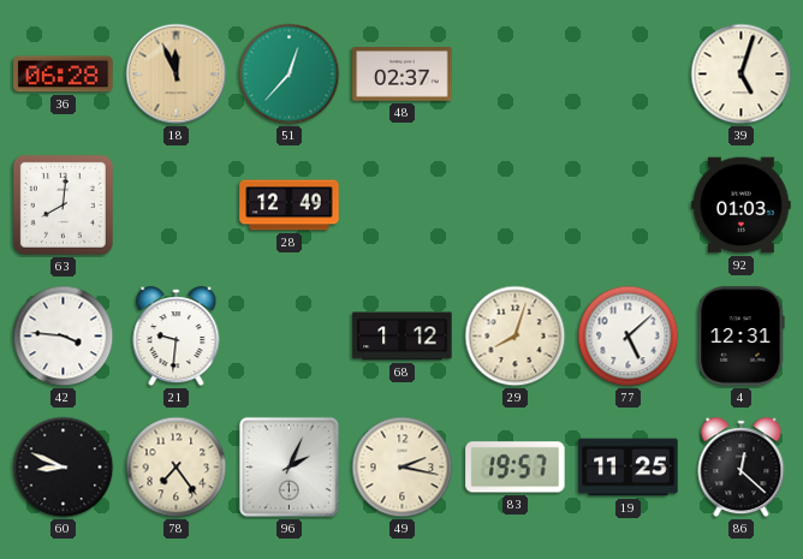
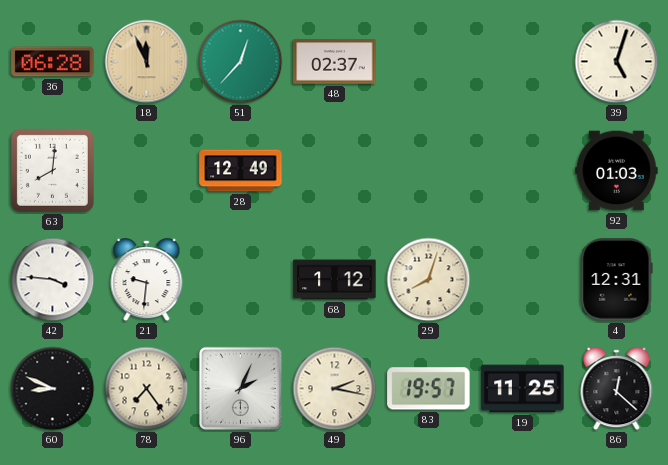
77: 5:08 -> none (629, 337)
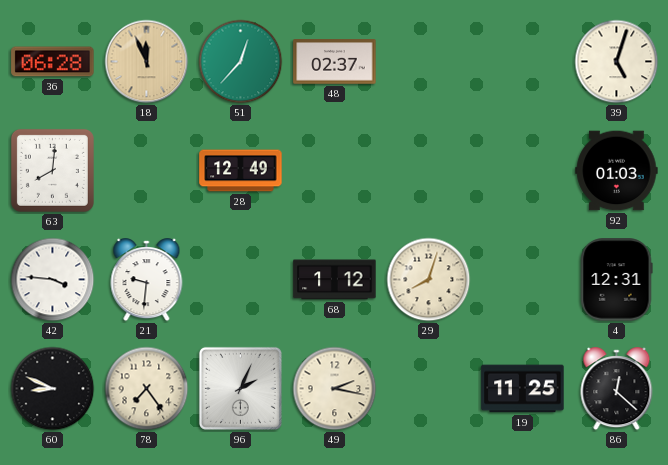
83: 19:57 -> none (429, 389)
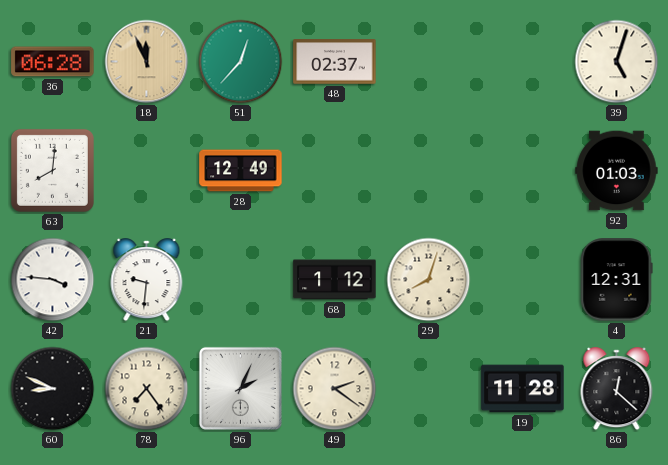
49: 2:17 -> 2:21 (335, 389)
19: 11:25 -> 11:28 (523, 389)
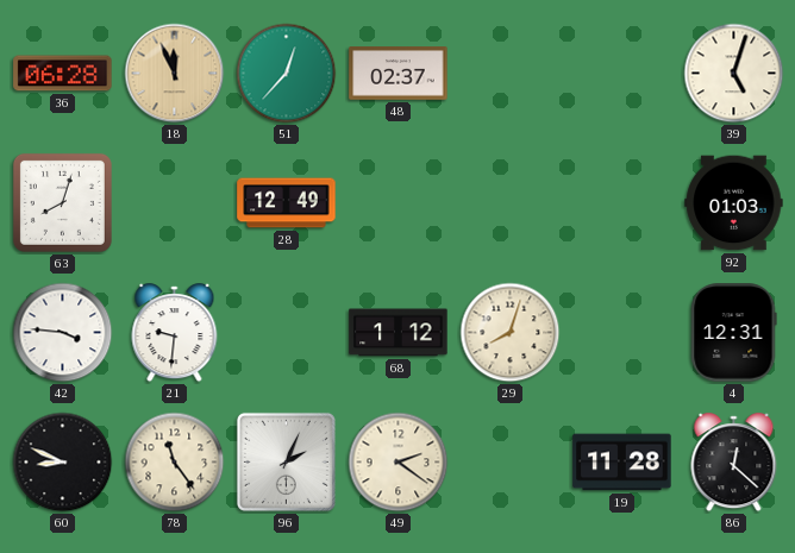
63: 8:01 -> 8:03 (62, 202)
78: 7:24 -> 11:24 (175, 463)
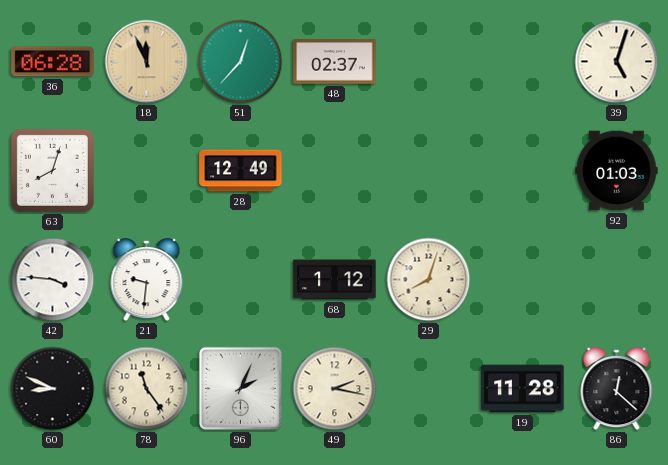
4: 12:31 -> none (734, 333)
49: 2:21 -> 2:17 (335, 389)
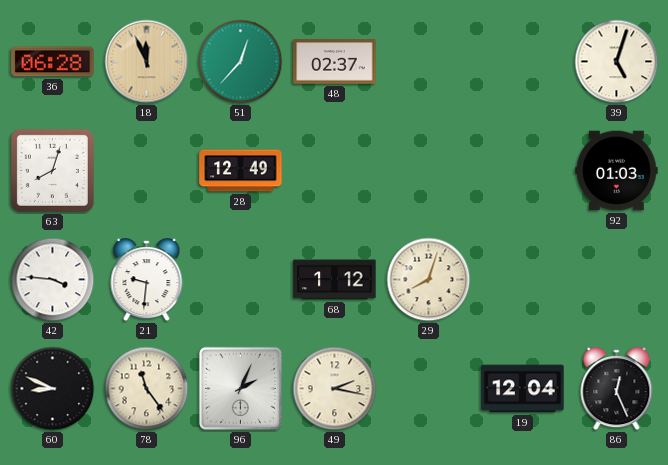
19: 11:28 -> 12:04 (523, 389)
86: 12:22 -> 12:26 (617, 389)
